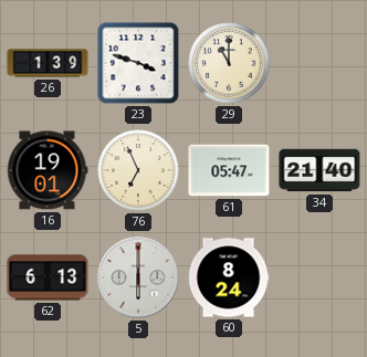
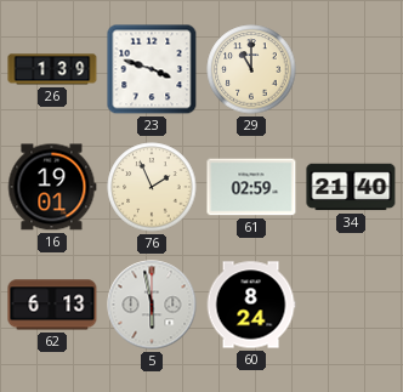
76: 6:56 -> 1:56 (152, 187)
61: 05:47 -> 02:59 (251, 187)
5: 6:00 -> 5:58 (152, 305)
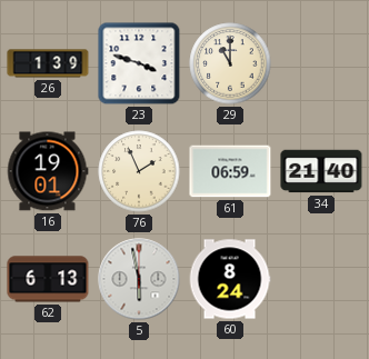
61: 02:59 -> 06:59 (230, 171)
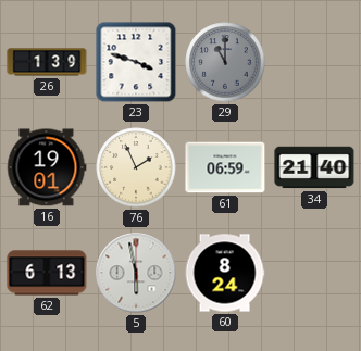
29 dial: cream -> grey (225, 62)
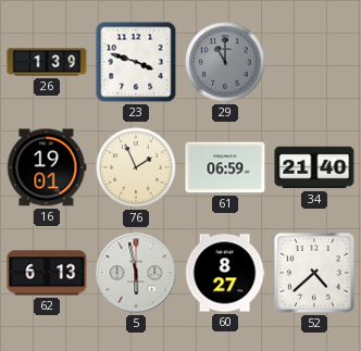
60: 8:24 -> 8:27 (225, 273)
52: none -> 4:38 (314, 273)
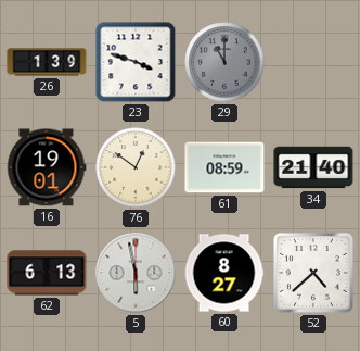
76: 1:56 -> 12:51 (136, 167)
61: 06:59 -> 08:59 (224, 167)
